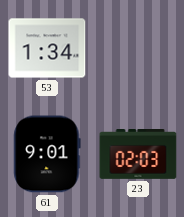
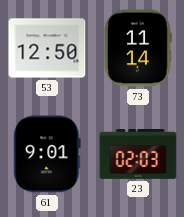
53: 1:34 -> 12:50 (47, 48)
73: none -> 11:14 (138, 48)
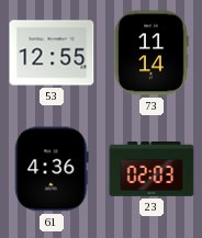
53: 12:50 -> 12:55 (52, 53)
61: 9:01 -> 4:36 (52, 169)
